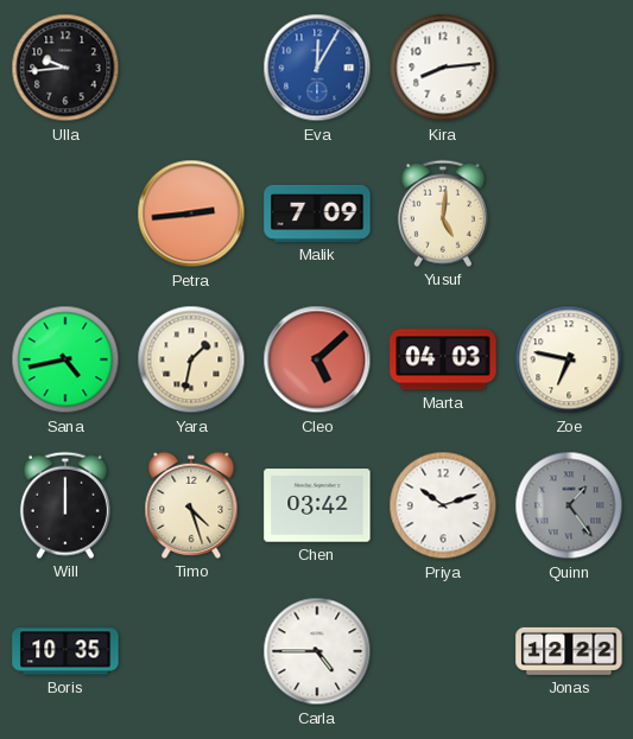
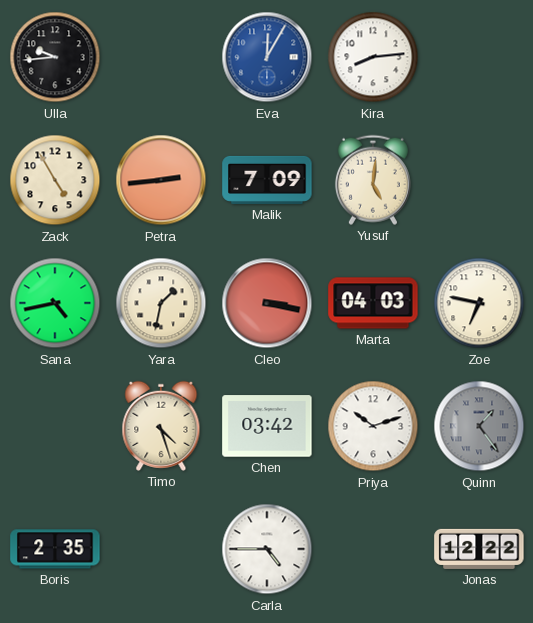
Zack: none -> 4:55 (55, 180)
Cleo: 5:08 -> 3:17 (267, 303)
Will: 12:00 -> none (65, 505)
Boris: 10:35 -> 2:35 (55, 549)
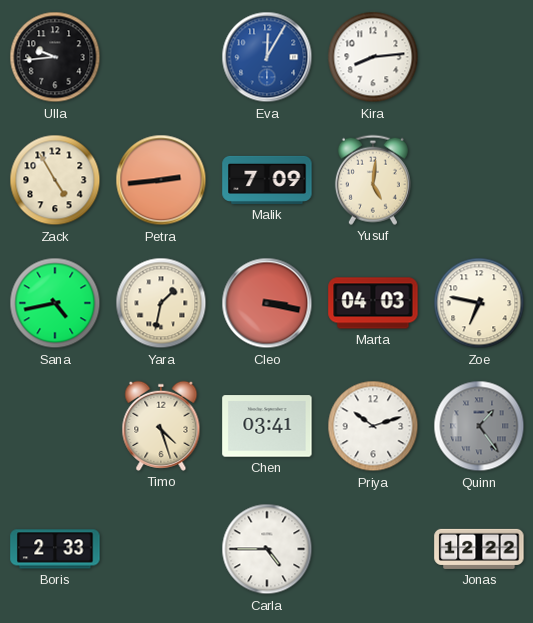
Chen: 03:42 -> 03:41 (267, 426)
Boris: 2:35 -> 2:33 (55, 549)
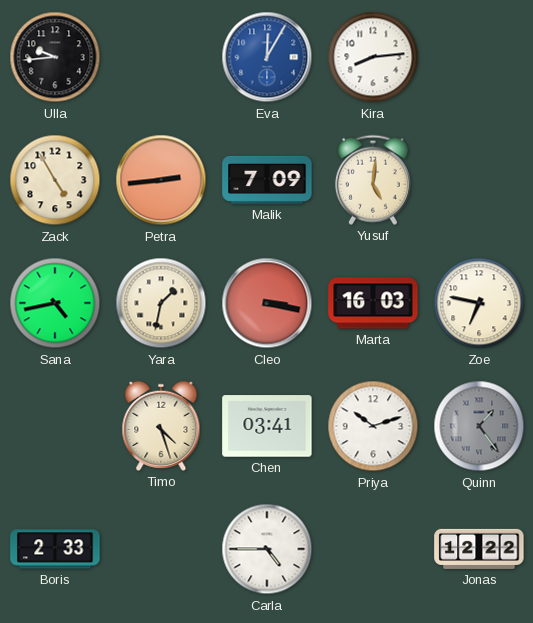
Marta: 04:03 -> 16:03 (373, 303)
